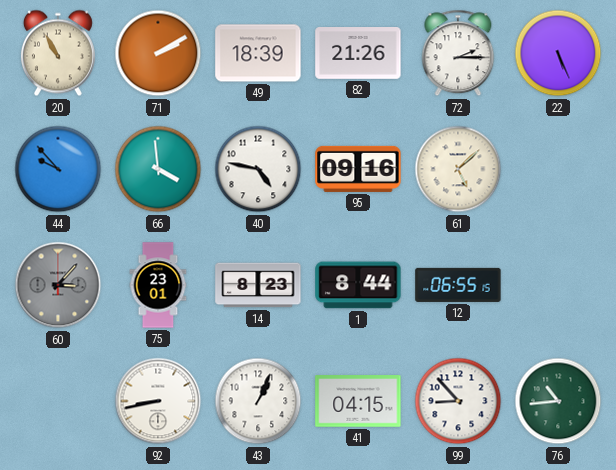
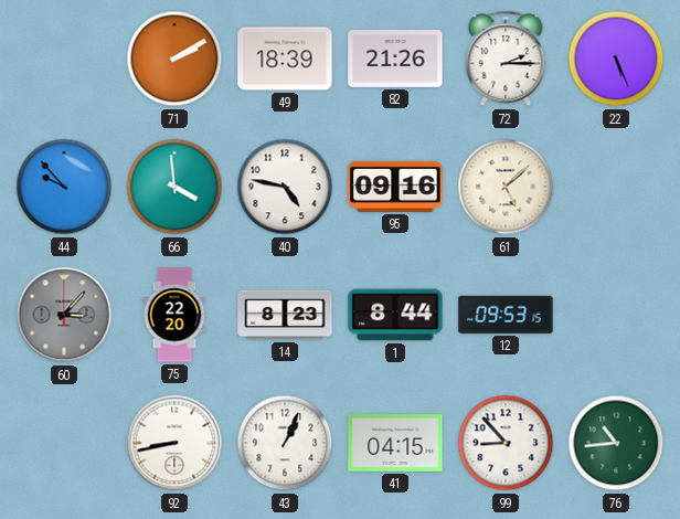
20: 10:55 -> none (58, 53)
75: 23:01 -> 22:20 (174, 315)
12: 06:55 -> 09:53 (506, 315)
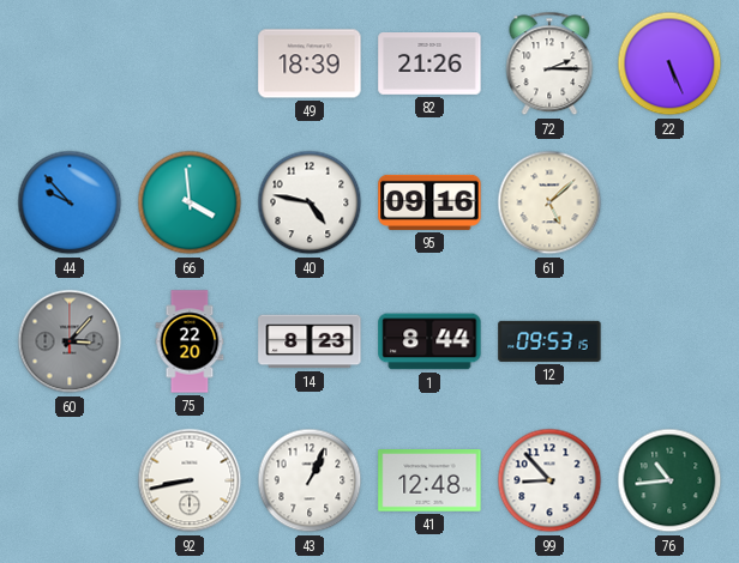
71: 2:10 -> none (174, 59)
41: 04:15 -> 12:48 (429, 480)
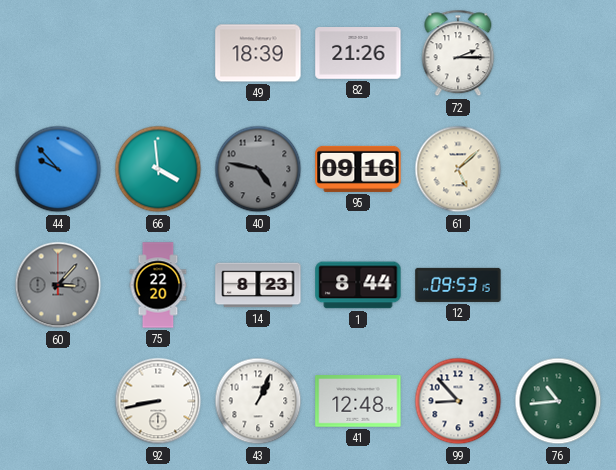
22: 5:26 -> none (669, 63)
40 dial: white -> grey (258, 169)
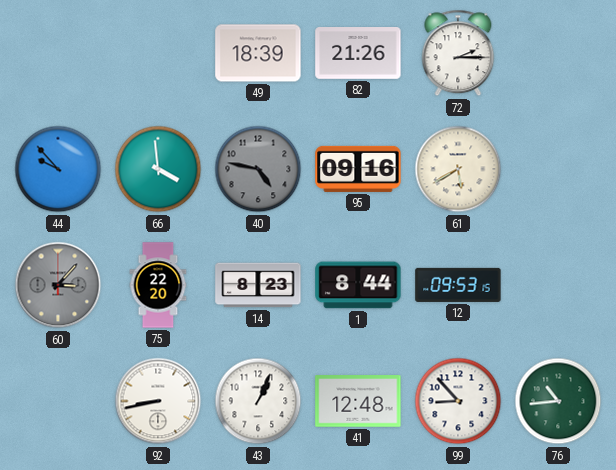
61: 5:08 -> 5:40 (458, 169)
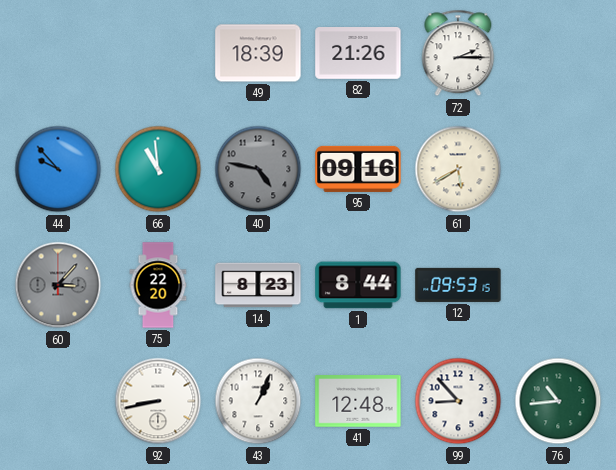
66: 3:59 -> 10:59 (158, 169)
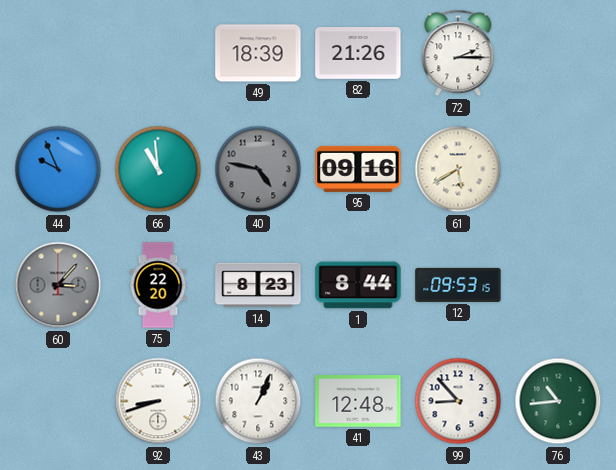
44: 9:53 -> 9:56 (58, 169)
92: 8:43 -> 8:42 (158, 401)
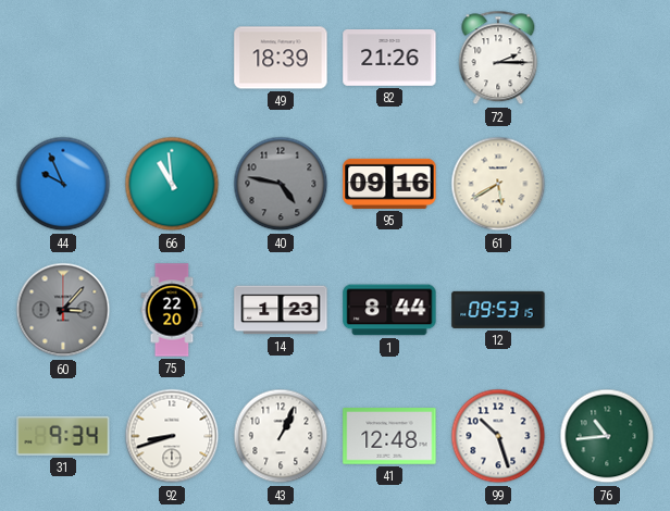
14: 8:23 -> 1:23 (281, 310)
31: none -> 9:34 (63, 436)
99: 8:53 -> 10:27 (498, 436)
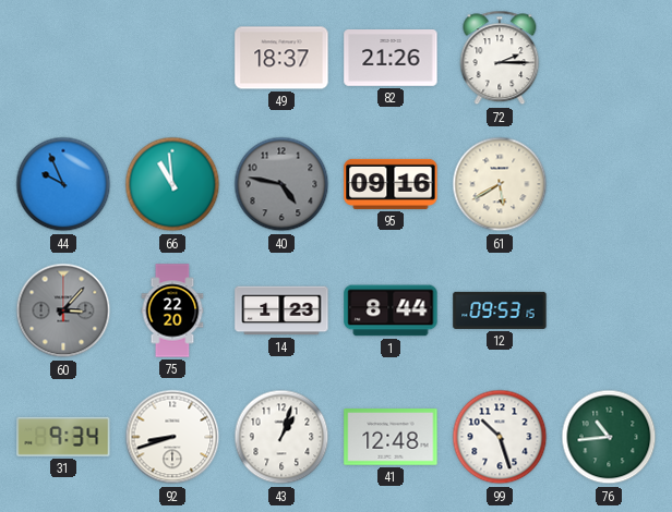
49: 18:39 -> 18:37 (281, 58)
43: 1:04 -> 1:03 (281, 437)
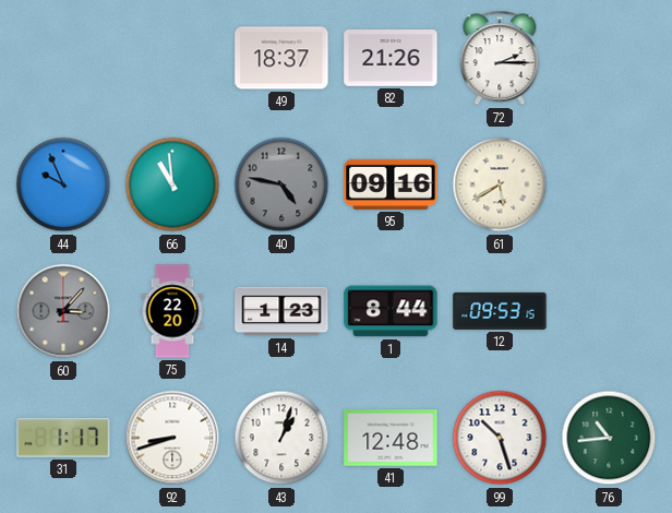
31: 9:34 -> 1:17 (63, 438)
